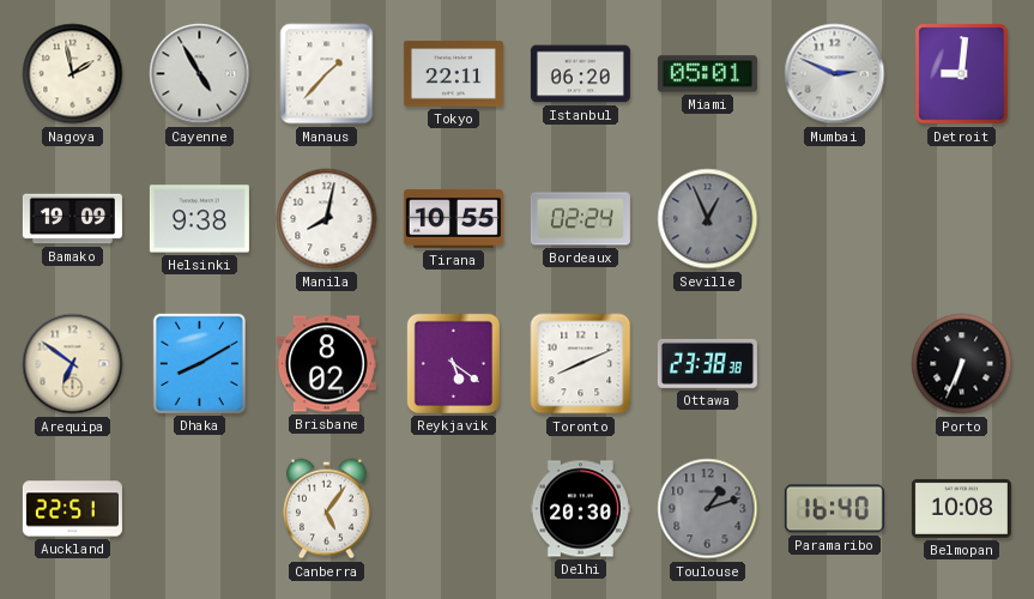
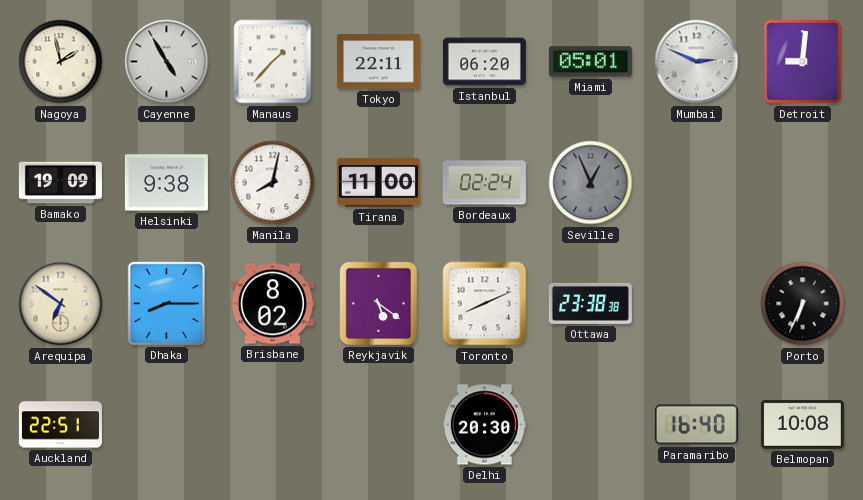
Tirana: 10:55 -> 11:00 (378, 183)
Dhaka: 8:10 -> 8:15 (166, 303)
Canberra: 5:06 -> none (327, 509)
Toulouse: 1:12 -> none (708, 509)
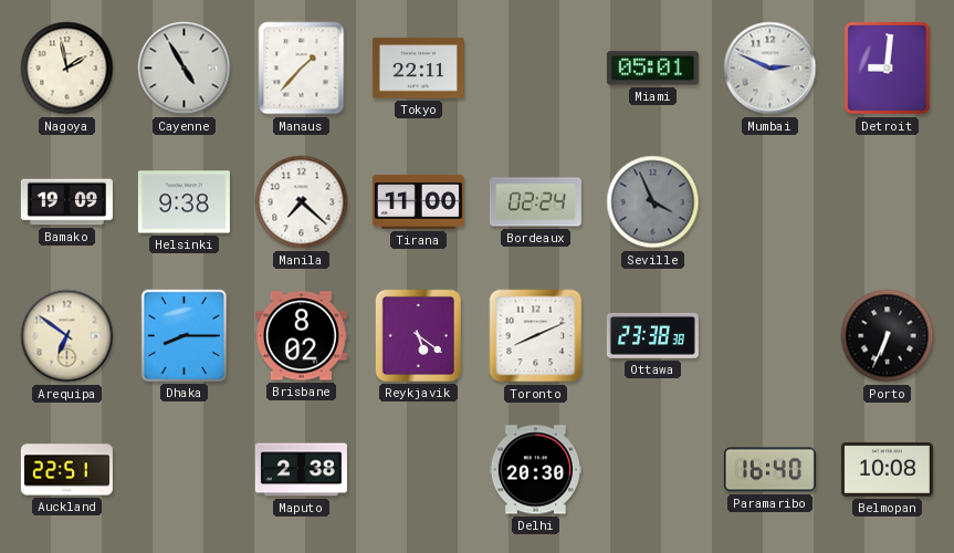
Istanbul: 06:20 -> none (484, 62)
Manila: 8:02 -> 7:22 (302, 202)
Seville: 12:56 -> 3:56 (653, 202)
Maputo: none -> 2:38 (301, 470)
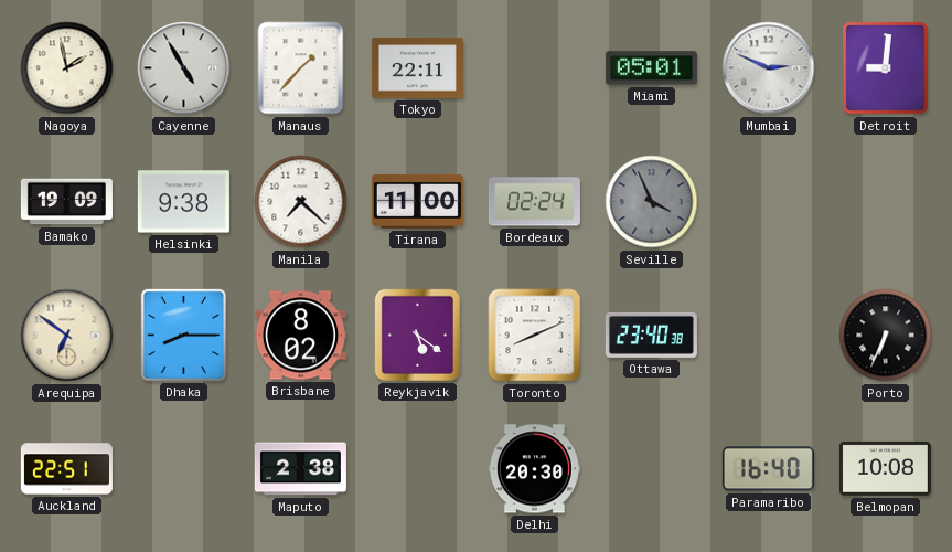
Ottawa: 23:38 -> 23:40 (651, 335)
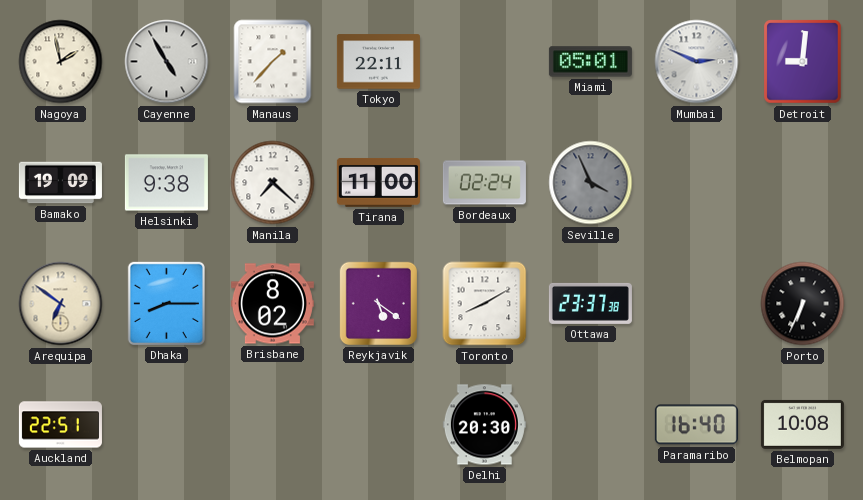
Toronto: 8:11 -> 8:10 (485, 304)
Ottawa: 23:40 -> 23:37 (590, 303)
Maputo: 2:38 -> none (300, 469)
